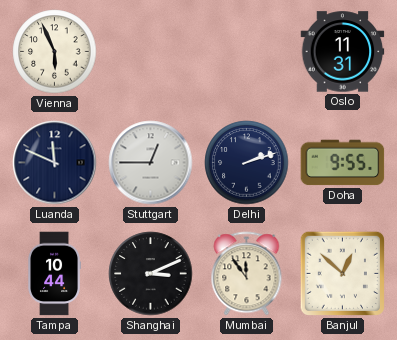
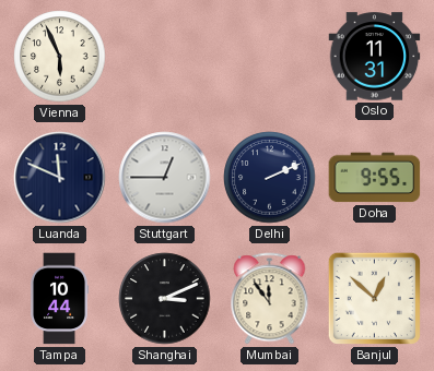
Delhi: 2:12 -> 2:11 (270, 178)
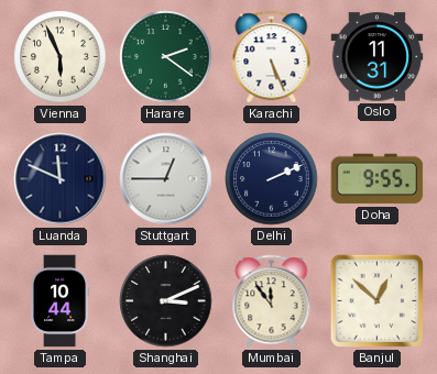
Harare: none -> 2:21 (166, 57)
Karachi: none -> 5:26 (272, 57)
